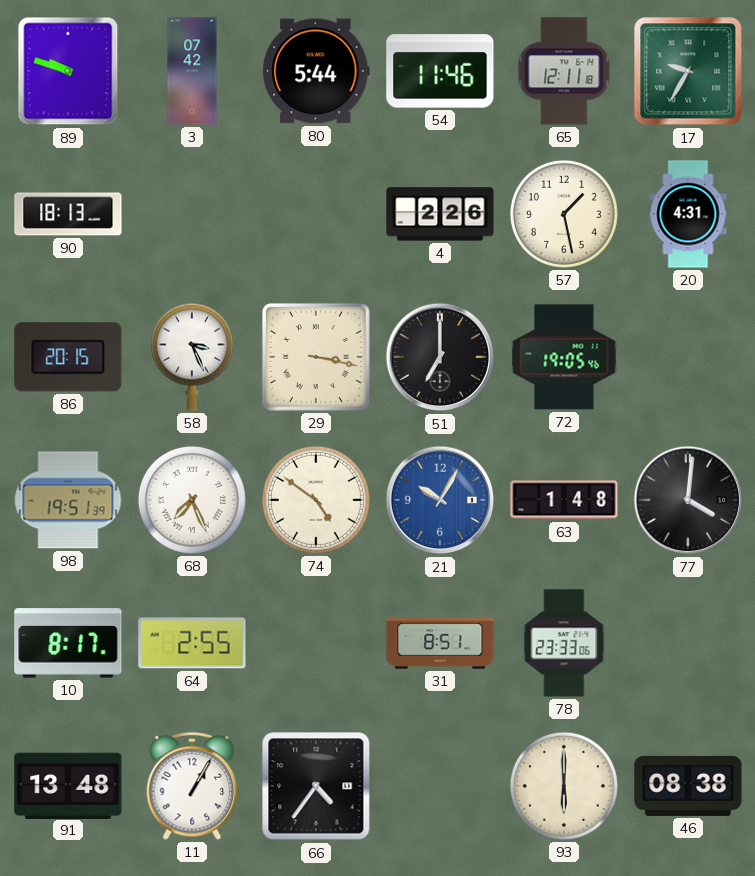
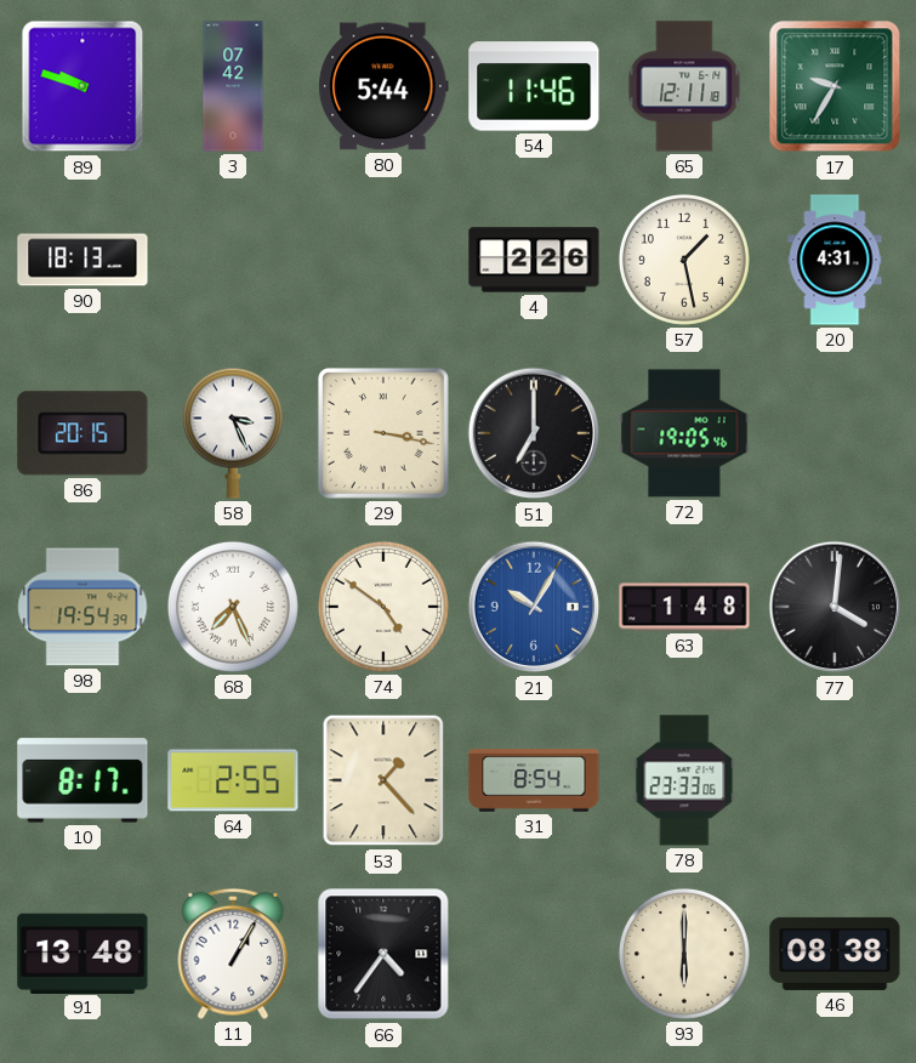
98: 19:51 -> 19:54 (83, 607)
53: none -> 1:23 (383, 780)
31: 8:51 -> 8:54 (534, 780)
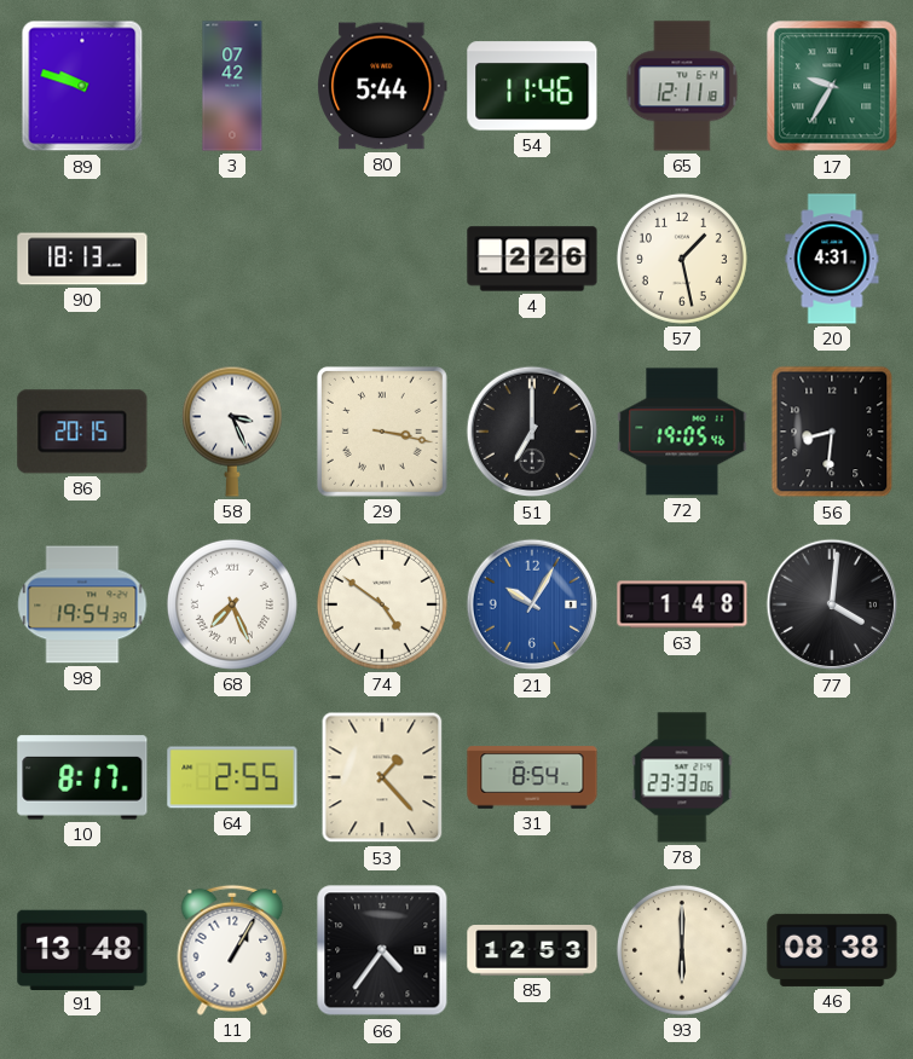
56: none -> 8:31 (832, 432)
85: none -> 12:53 (532, 950)
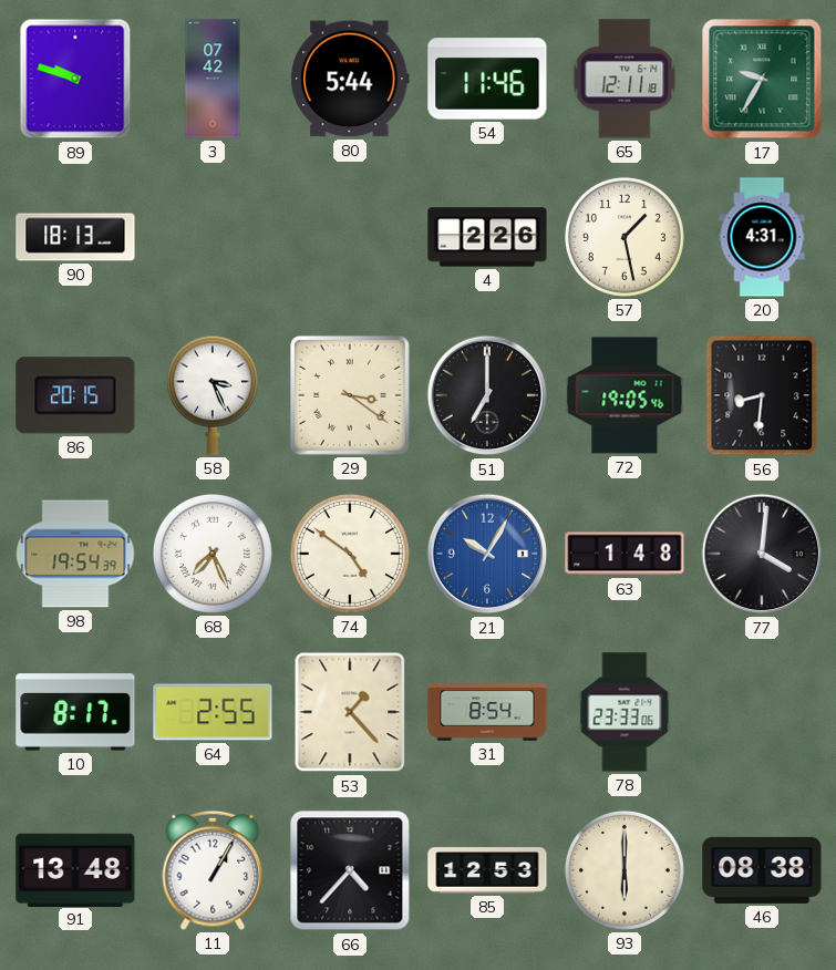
29: 3:17 -> 3:21 (350, 395)
66: 4:36 -> 4:37 (350, 870)
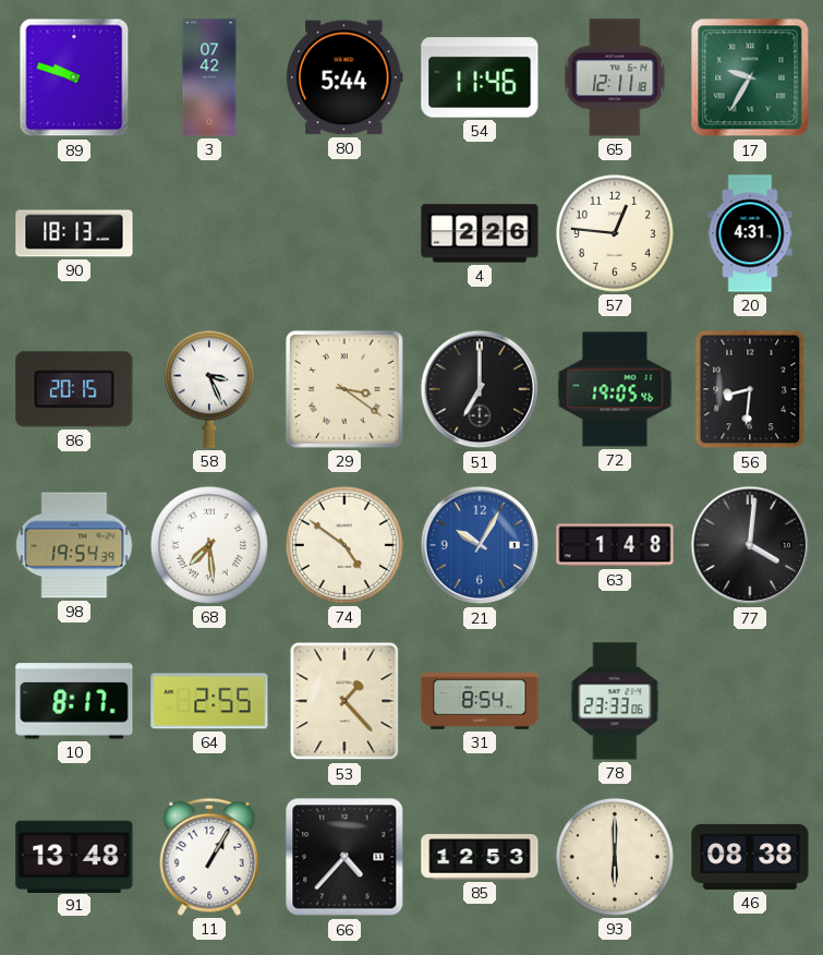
57: 1:28 -> 12:46 (615, 233)
68: 7:26 -> 7:29 (209, 545)
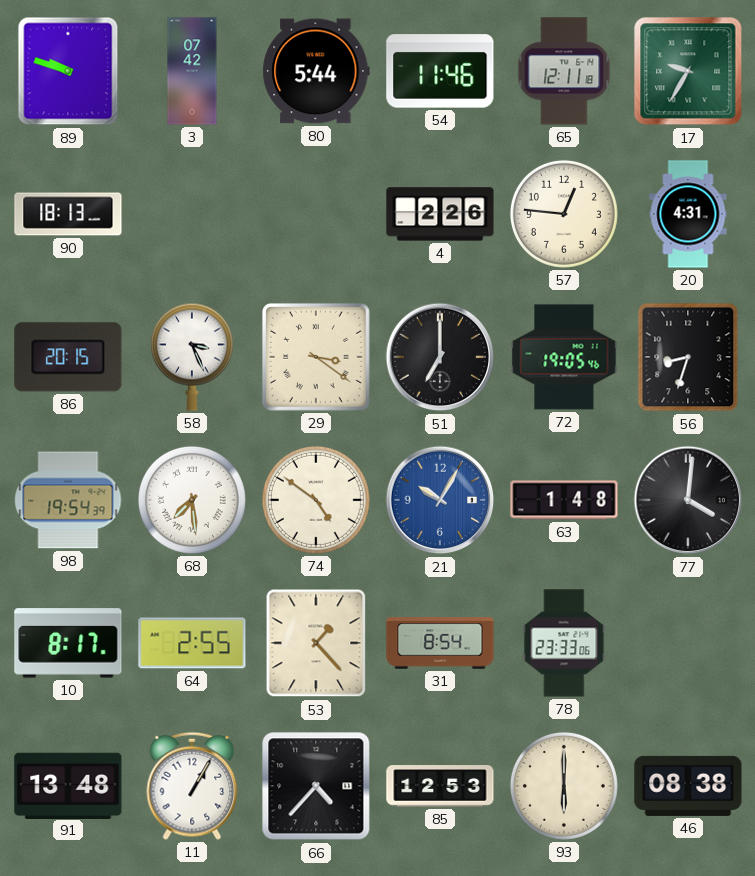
56: 8:31 -> 8:33 (688, 357)
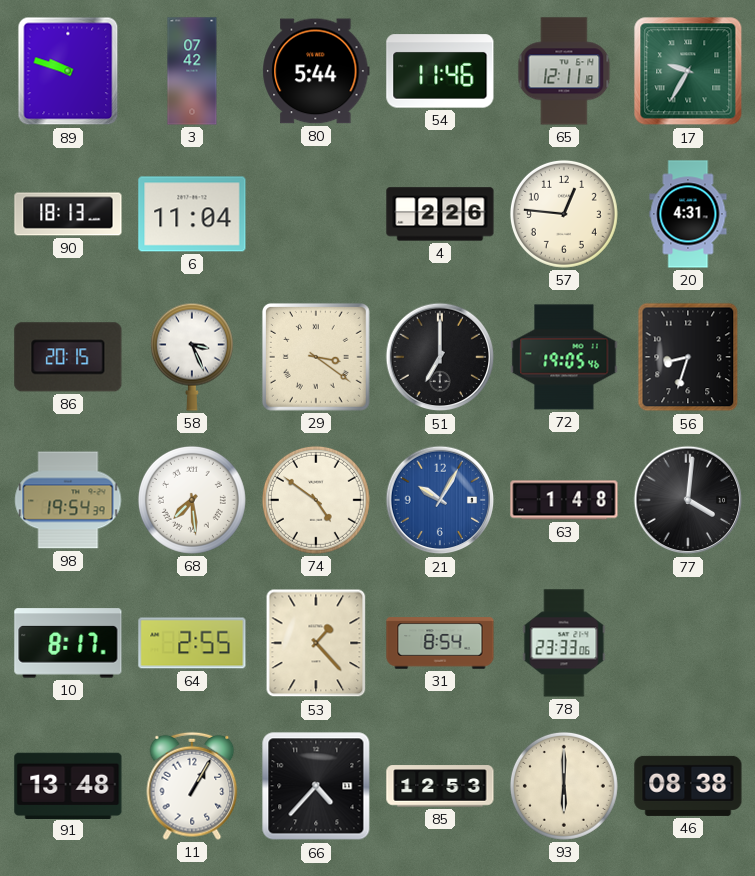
6: none -> 11:04 (192, 214)
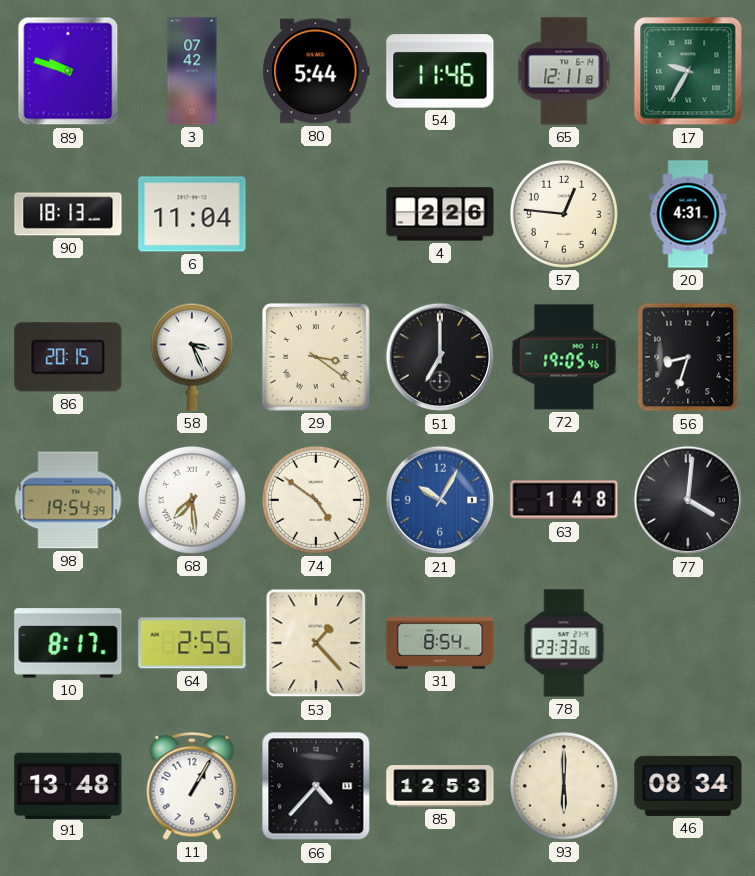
46: 08:38 -> 08:34 (688, 786)
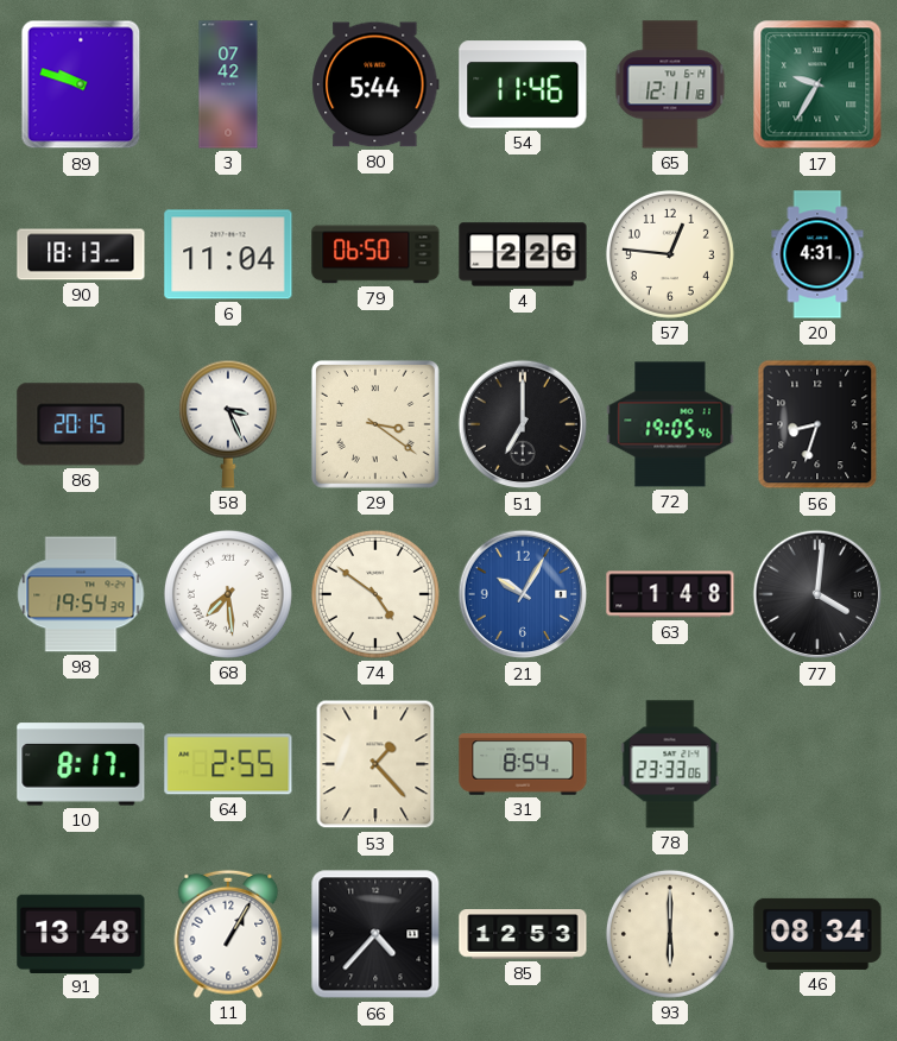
79: none -> 06:50 (375, 254)
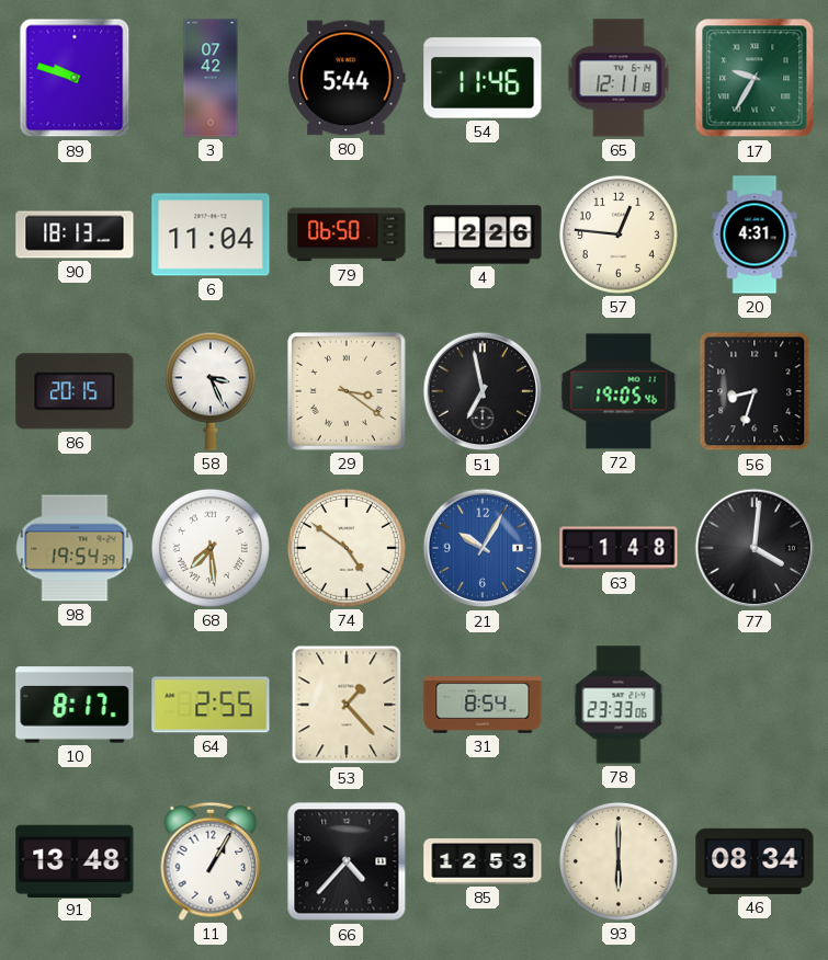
51: 7:00 -> 6:58 (483, 391)
